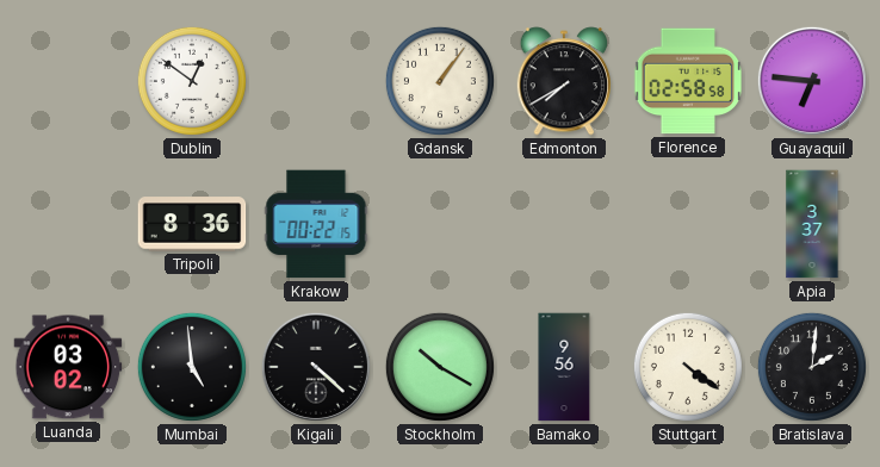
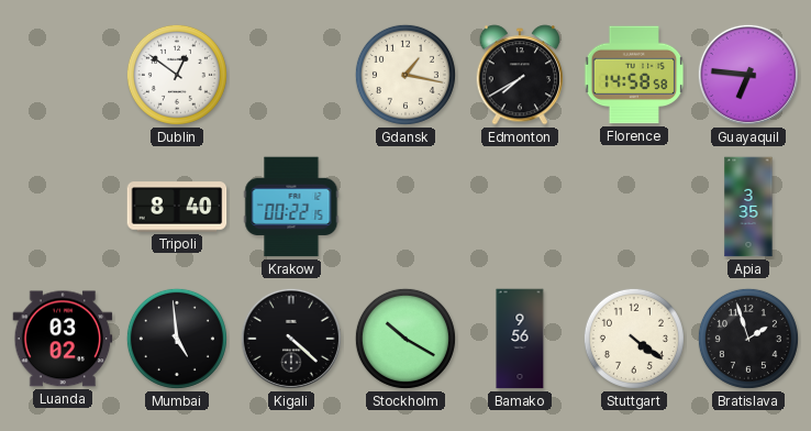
Gdansk: 1:06 -> 1:17 (405, 75)
Florence: 02:58 -> 14:58 (634, 75)
Tripoli: 8:36 -> 8:40 (177, 207)
Apia: 3:37 -> 3:35 (748, 207)
Bratislava: 2:01 -> 1:57 (748, 339)
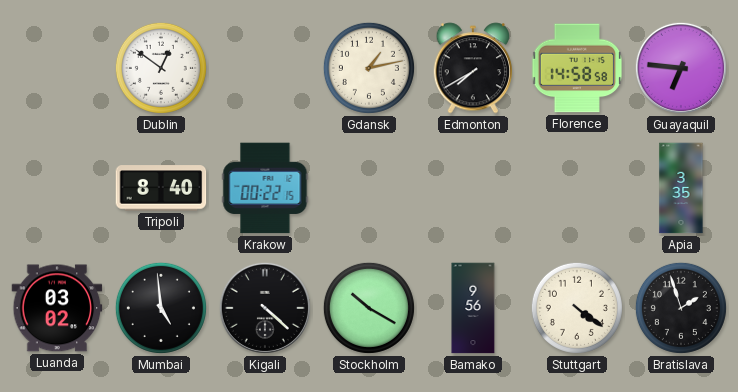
Gdansk: 1:17 -> 1:13 (369, 68)
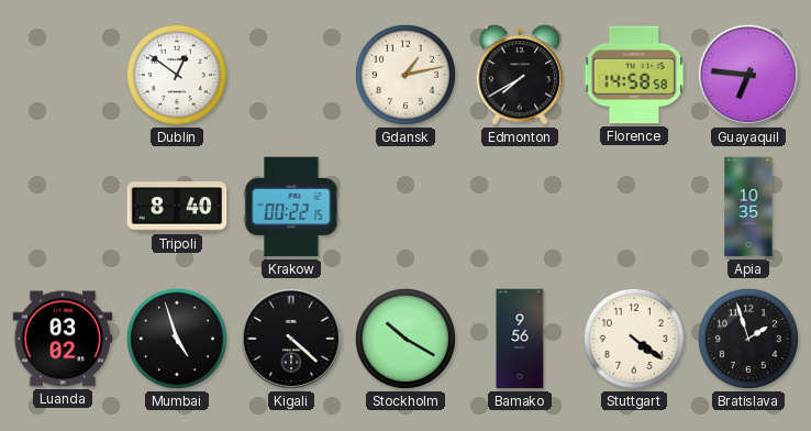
Apia: 3:35 -> 10:35 (748, 207)
Mumbai: 4:59 -> 4:57 (177, 339)
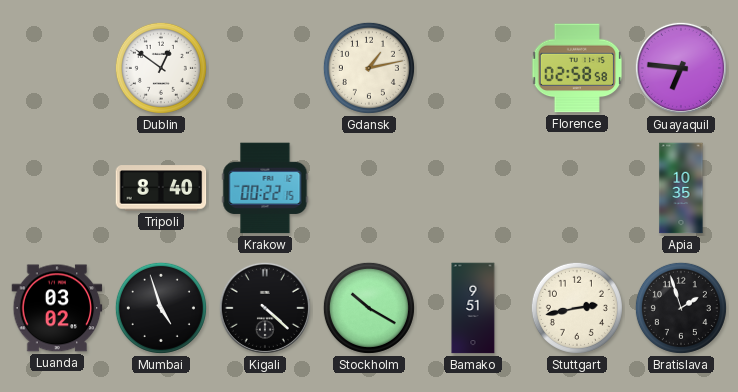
Edmonton: 7:40 -> none (520, 75)
Florence: 14:58 -> 02:58 (577, 68)
Bamako: 9:56 -> 9:51 (473, 308)
Stuttgart: 4:21 -> 2:43 (577, 308)
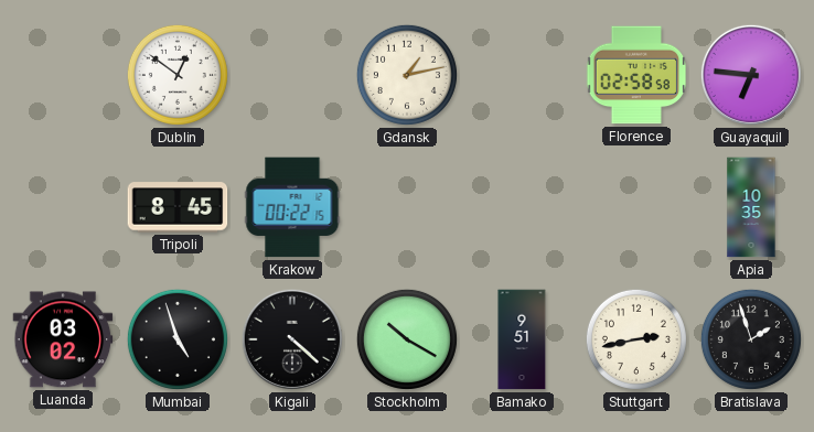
Tripoli: 8:40 -> 8:45 (178, 207)
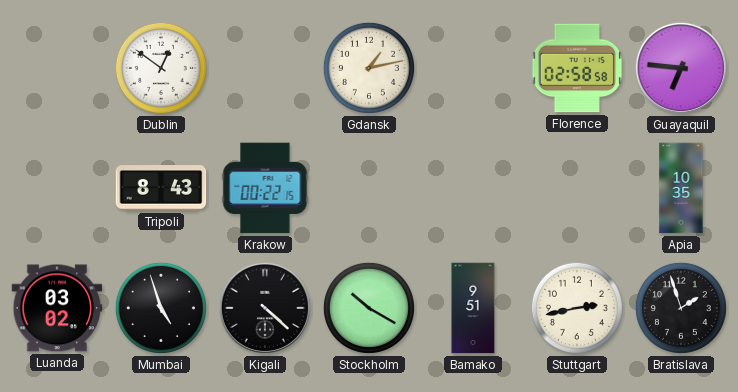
Tripoli: 8:45 -> 8:43 (161, 188)
